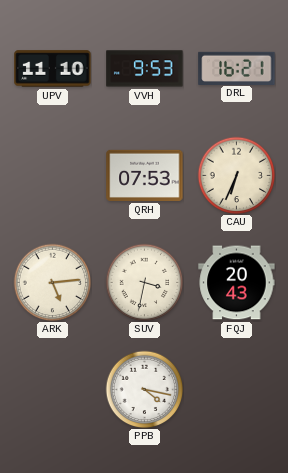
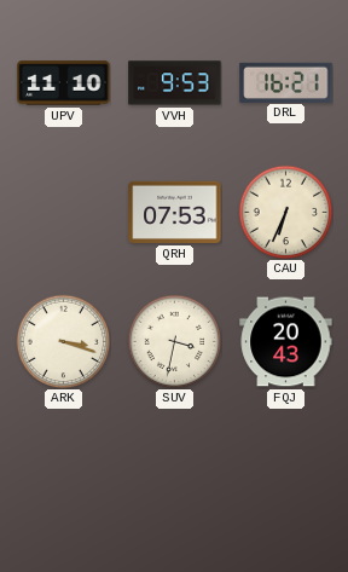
ARK: 5:14 -> 3:18 (63, 341)
PPB: 4:17 -> none (144, 389)
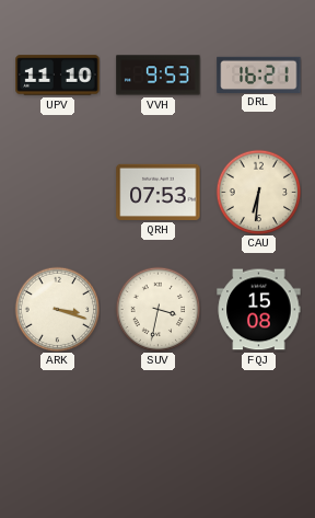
CAU: 6:34 -> 6:31 (258, 192)
FQJ: 20:43 -> 15:08 (259, 310)
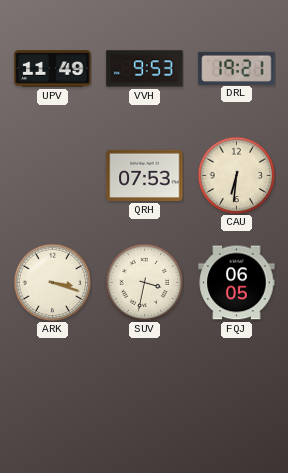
UPV: 11:10 -> 11:49 (53, 69)
DRL: 16:21 -> 19:21 (237, 68)
FQJ: 15:08 -> 06:05 (237, 283)
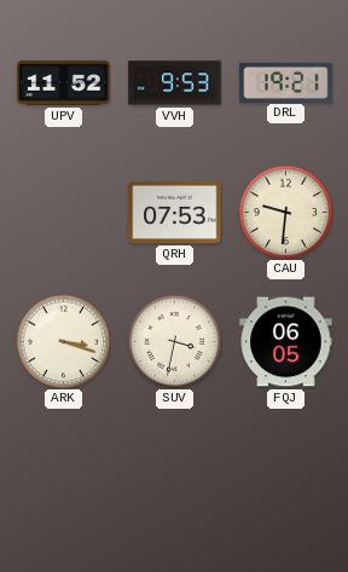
UPV: 11:49 -> 11:52 (64, 83)
CAU: 6:31 -> 9:31 (285, 212)
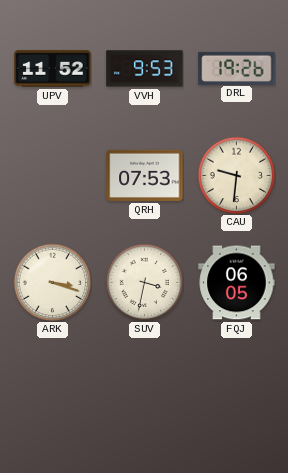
DRL: 19:21 -> 19:26 (237, 68)
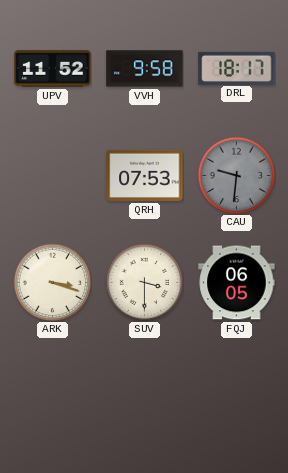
VVH: 9:53 -> 9:58 (145, 69)
DRL: 19:26 -> 18:17 (237, 68)
CAU dial: cream -> grey (236, 175)
SUV: 3:32 -> 3:30 (144, 282)
